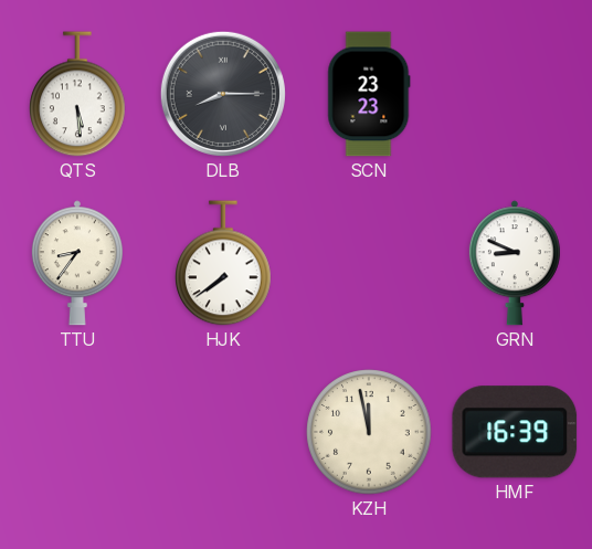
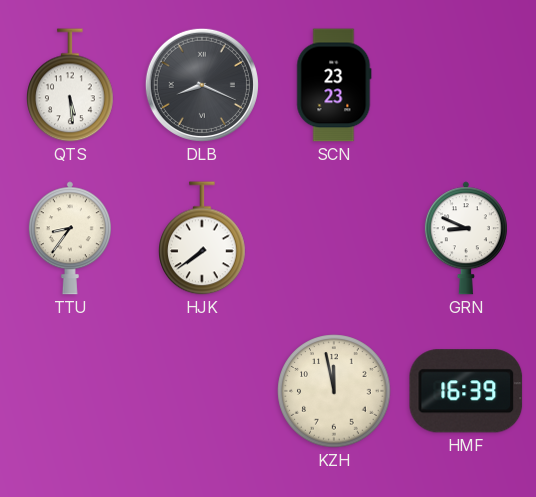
DLB: 8:15 -> 8:19 (202, 85)
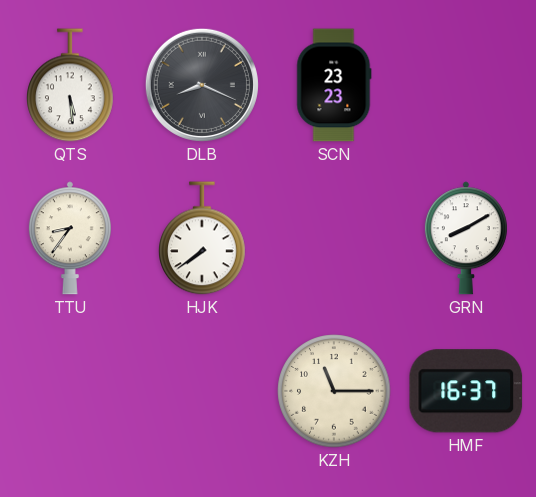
GRN: 8:49 -> 8:10 (466, 238)
KZH: 11:58 -> 11:15 (334, 391)
HMF: 16:39 -> 16:37 (466, 391)
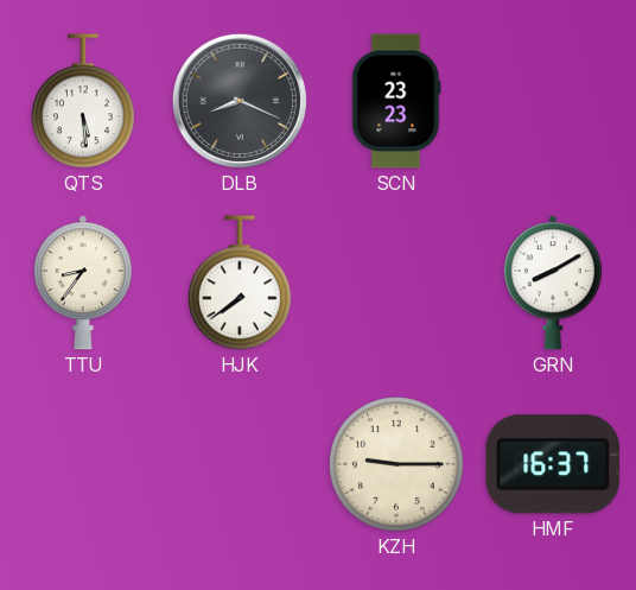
KZH: 11:15 -> 9:15 (396, 464)
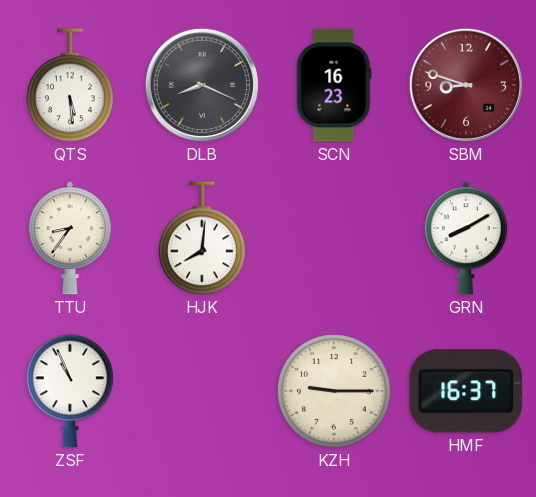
SCN: 23:23 -> 16:23 (334, 85)
SBM: none -> 8:48 (466, 85)
HJK: 7:39 -> 8:01 (202, 238)
ZSF: none -> 10:56 (70, 391)
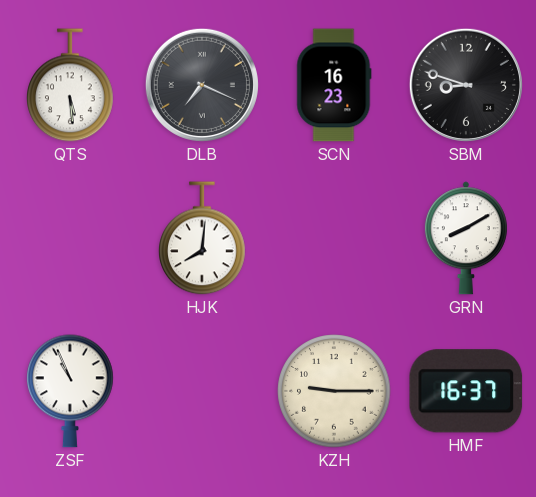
DLB: 8:19 -> 7:19 (202, 85)
SBM dial: burgundy -> black (466, 85)
TTU: 8:36 -> none (70, 238)
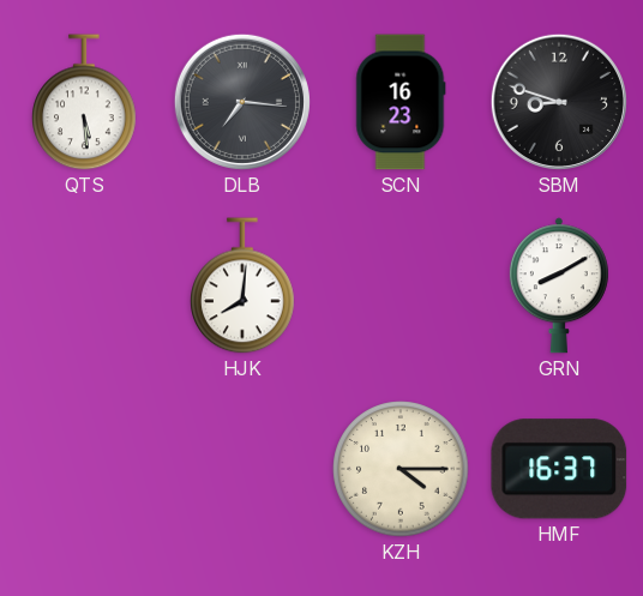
DLB: 7:19 -> 7:16 (242, 102)
ZSF: 10:56 -> none (70, 391)
KZH: 9:15 -> 4:15 (401, 469)
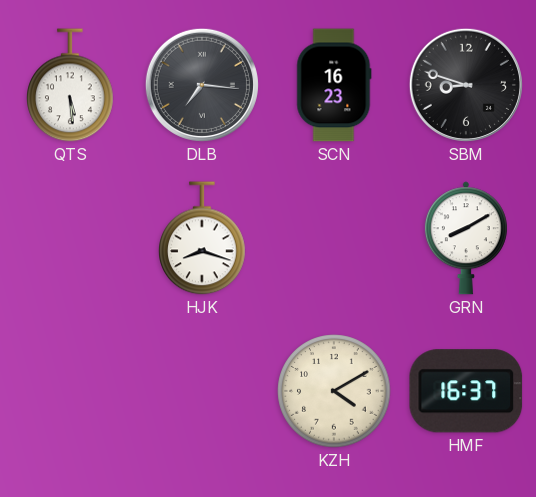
HJK: 8:01 -> 8:18 (202, 238)
KZH: 4:15 -> 4:10 (334, 391)
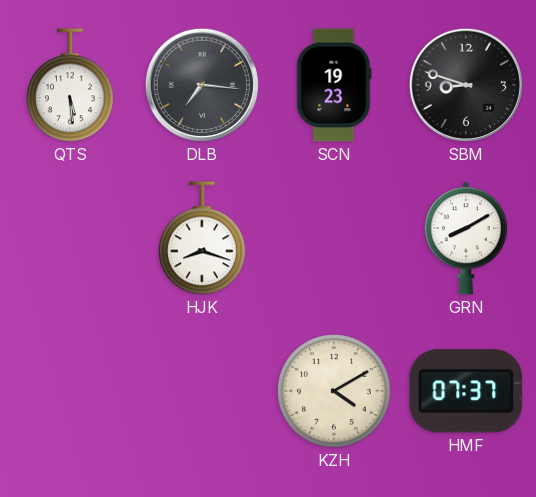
SCN: 16:23 -> 19:23 (334, 85)
HMF: 16:37 -> 07:37 (466, 391)
